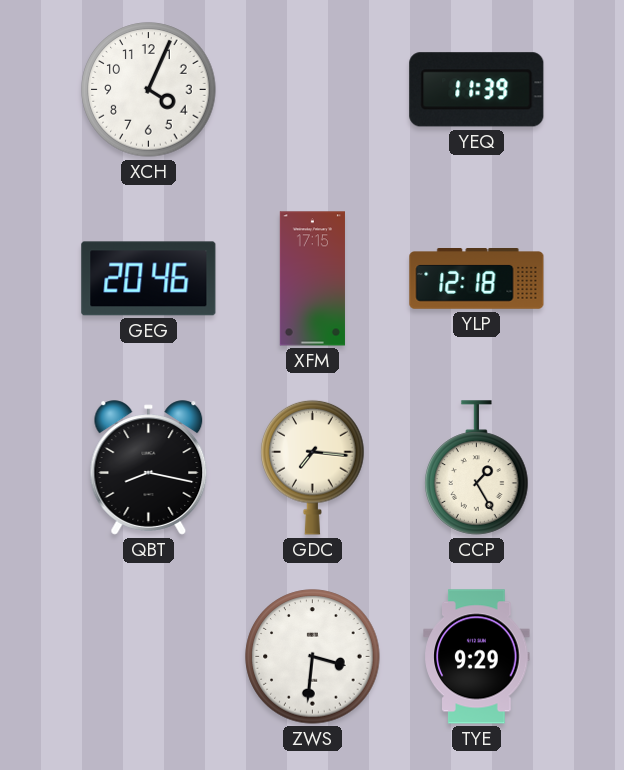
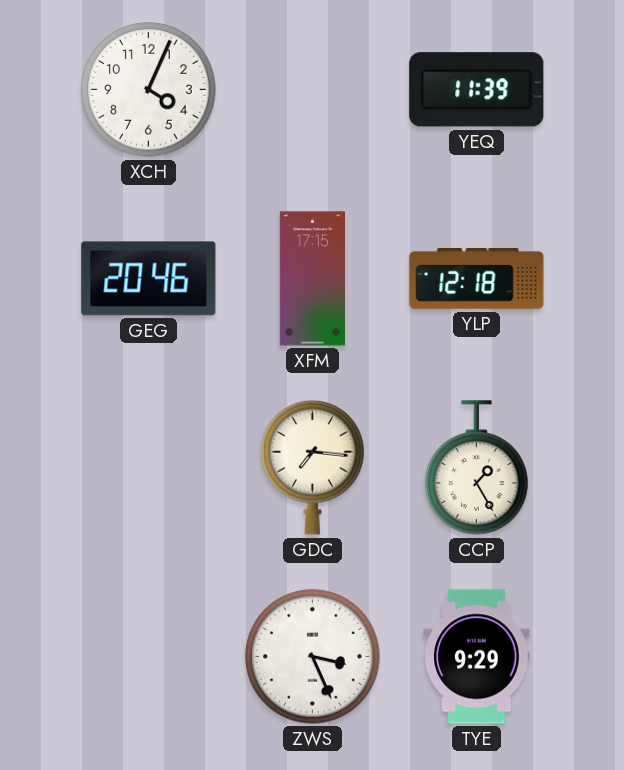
QBT: 8:17 -> none (149, 468)
ZWS: 3:31 -> 3:26 (313, 657)
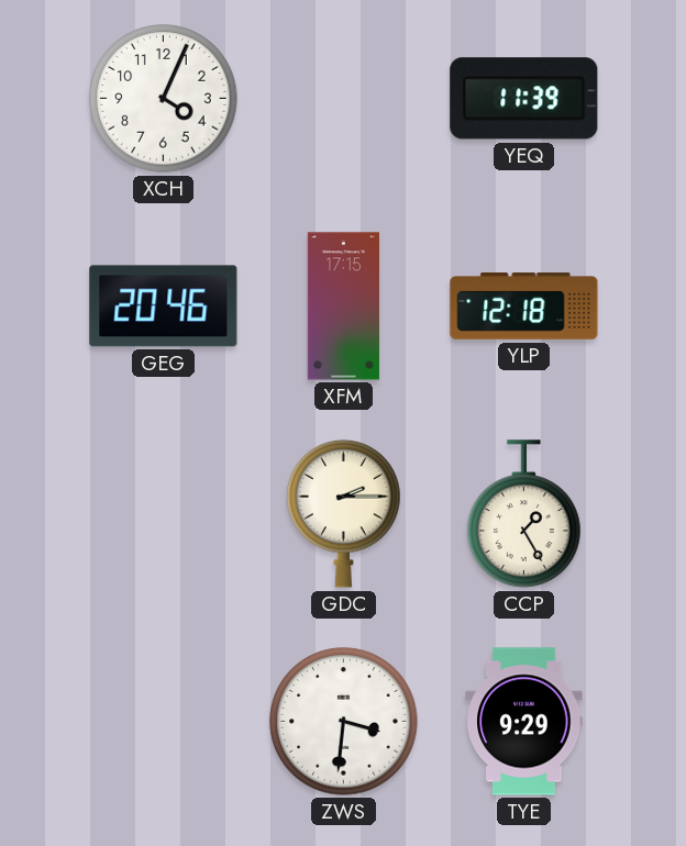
GDC: 7:16 -> 2:15 (344, 513)
ZWS: 3:26 -> 3:31 (344, 722)
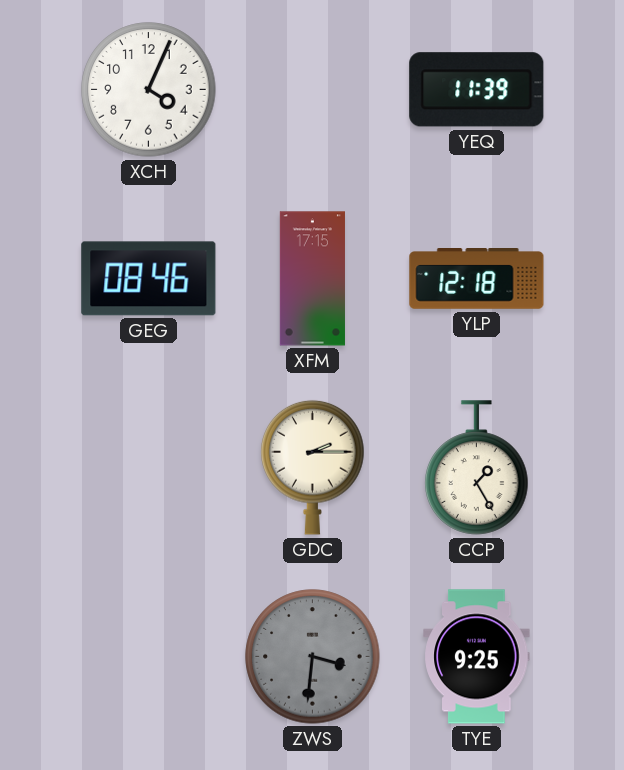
GEG: 20:46 -> 08:46 (149, 279)
ZWS dial: white -> grey (313, 657)
TYE: 9:29 -> 9:25 (477, 657)
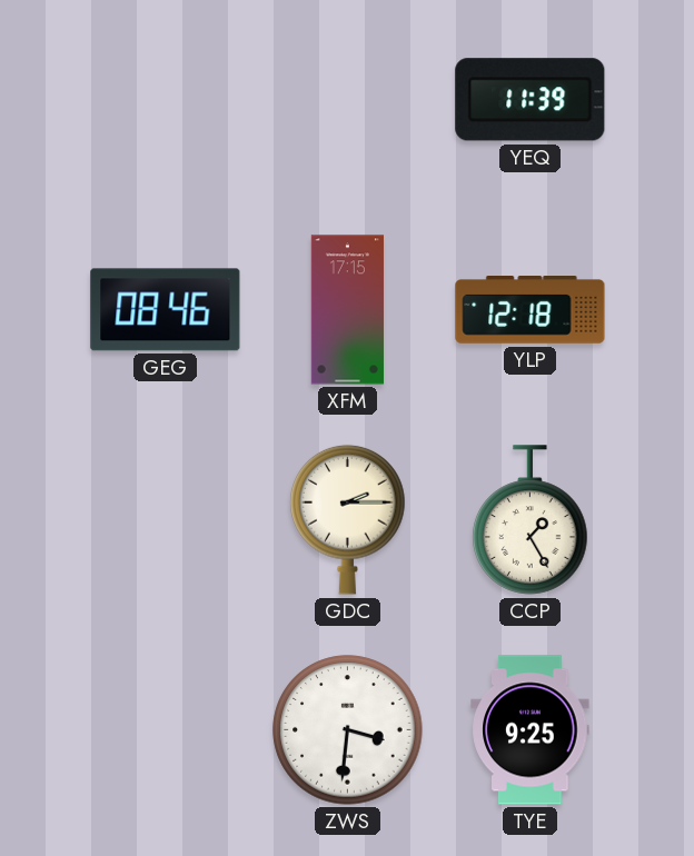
XCH: 4:04 -> none (149, 90)
ZWS dial: grey -> white (348, 730)
